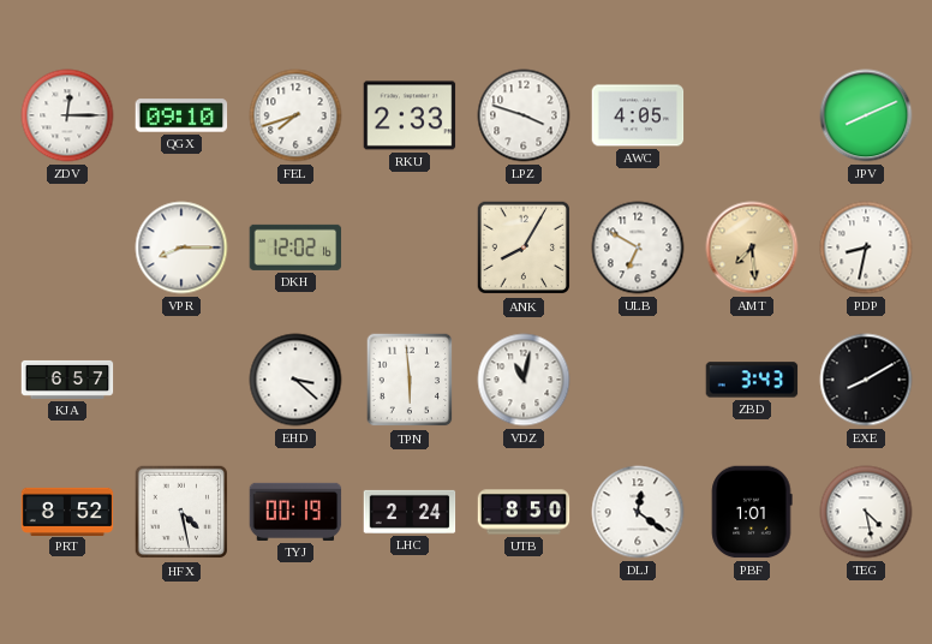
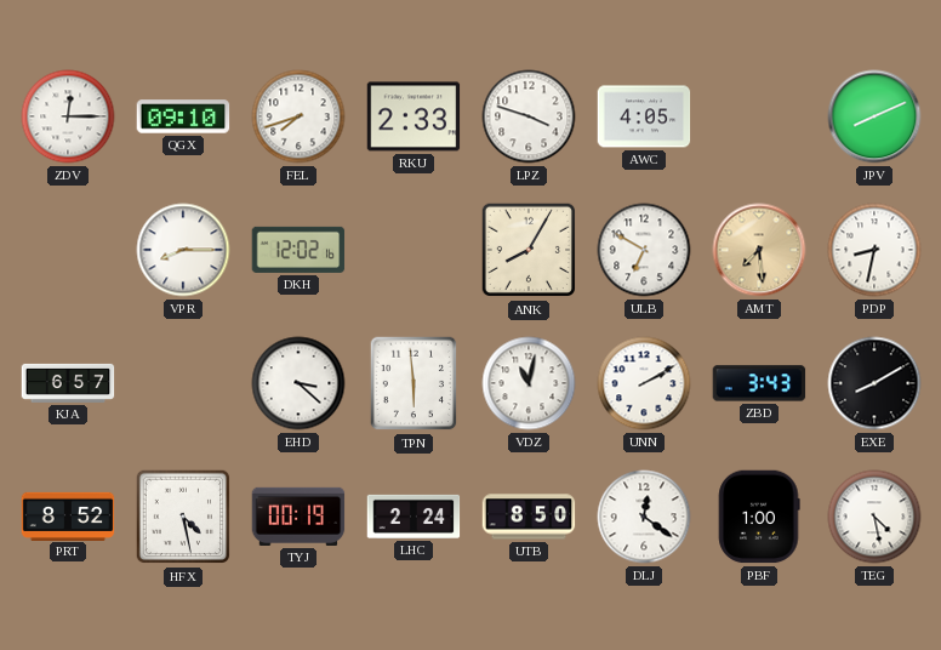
UNN: none -> 2:10 (644, 383)
PBF: 1:01 -> 1:00 (759, 517)
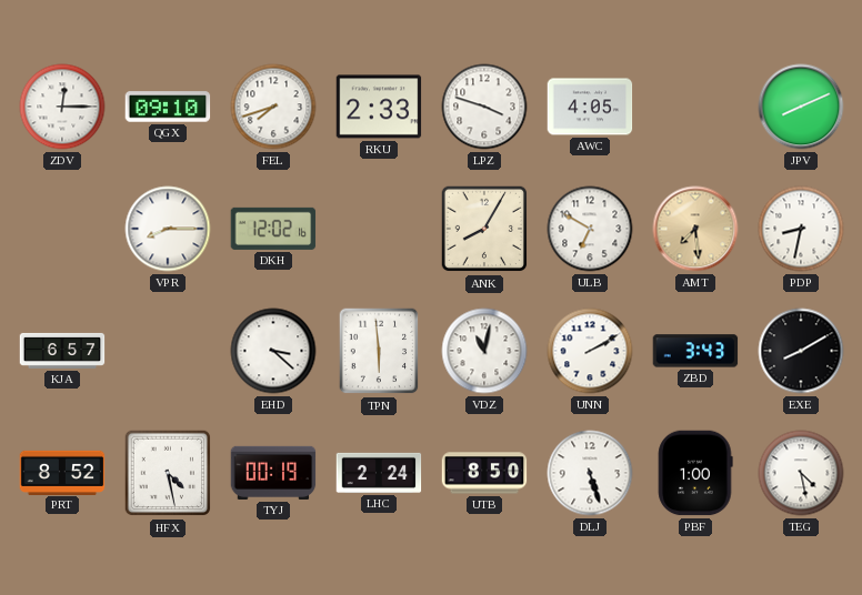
DLJ: 12:21 -> 5:27 (590, 473)
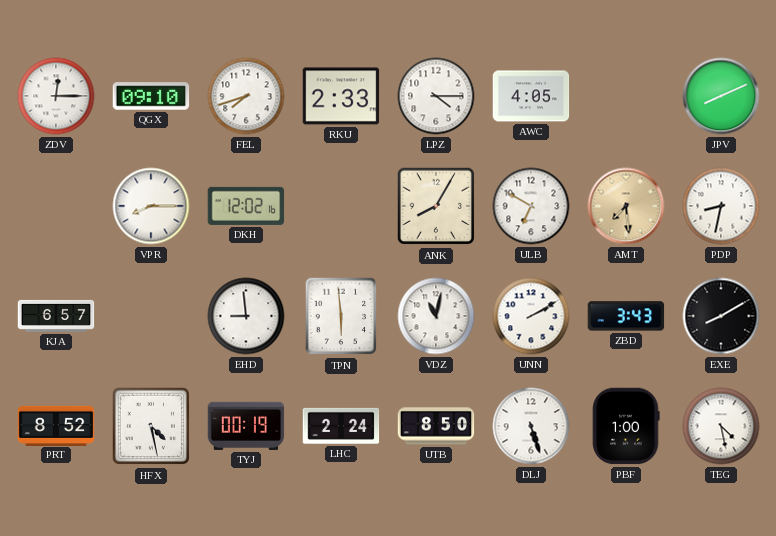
LPZ: 3:48 -> 4:15 (436, 96)
EHD: 3:22 -> 8:59 (246, 316)
